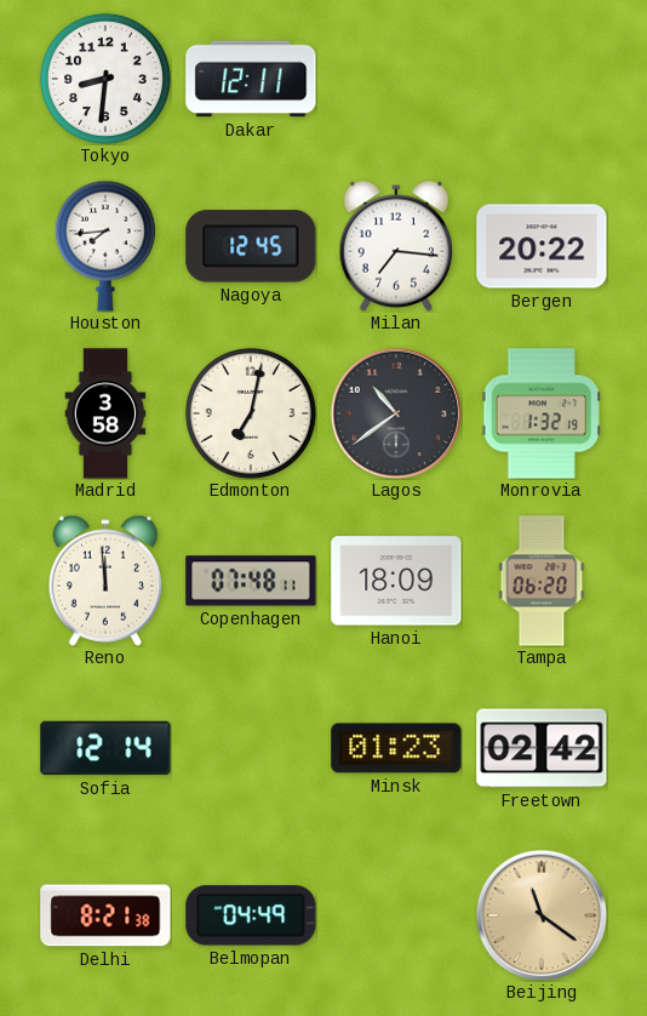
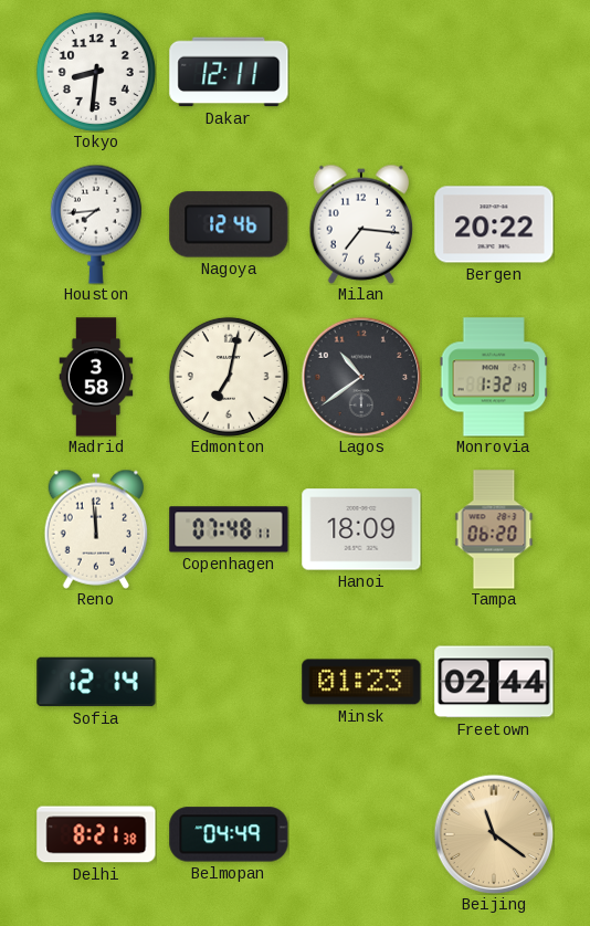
Nagoya: 12:45 -> 12:46 (229, 224)
Freetown: 02:42 -> 02:44 (494, 682)
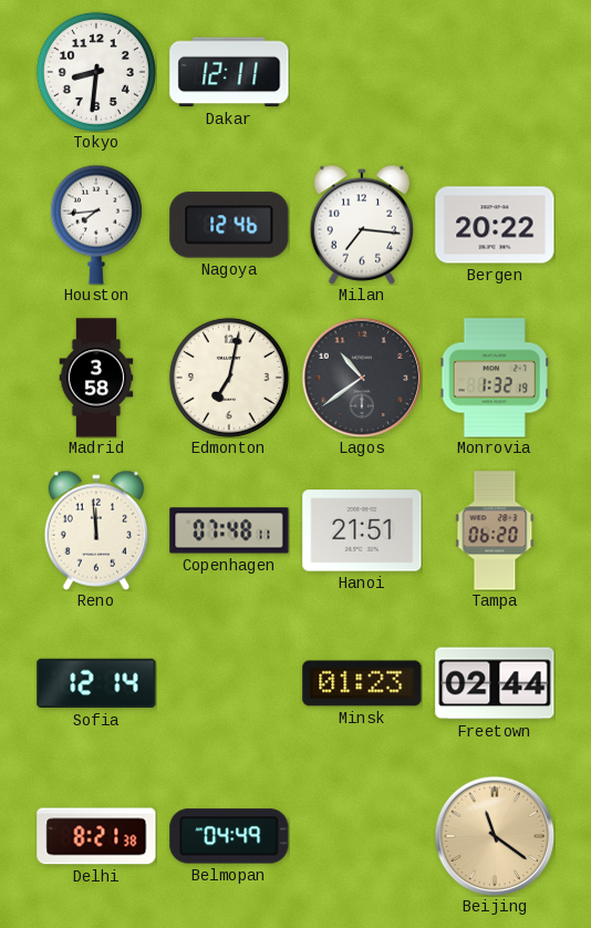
Hanoi: 18:09 -> 21:51 (362, 530)
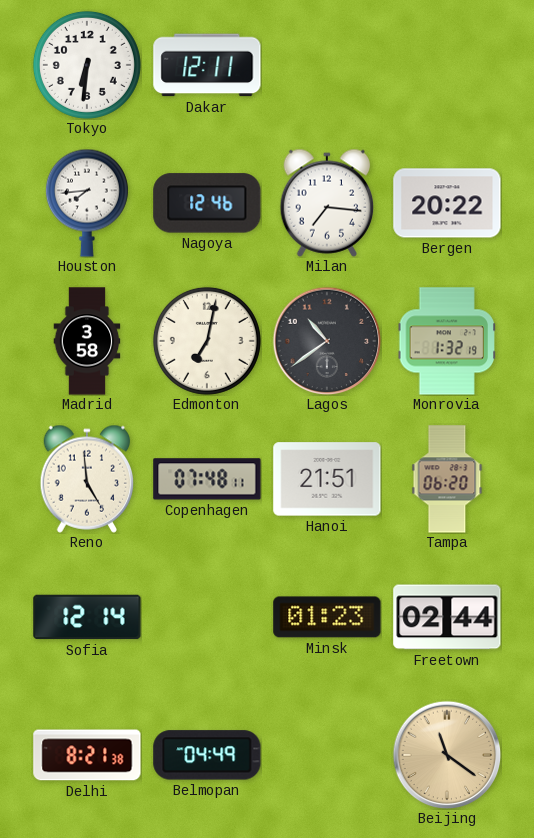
Tokyo: 8:31 -> 6:31 (87, 65)
Reno: 11:59 -> 4:59 (87, 479)
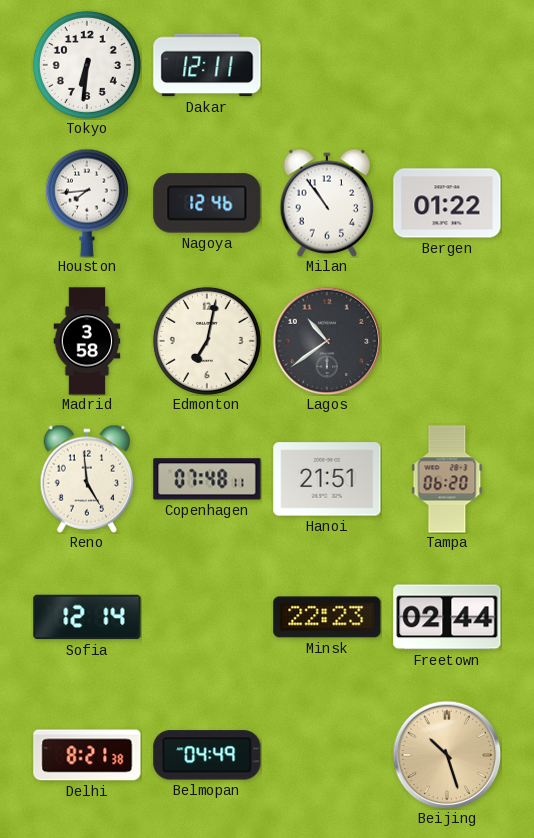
Milan: 7:16 -> 10:54 (327, 203)
Bergen: 20:22 -> 01:22 (447, 203)
Monrovia: 1:32 -> none (447, 341)
Minsk: 01:23 -> 22:23 (327, 617)
Beijing: 11:21 -> 10:27 (447, 755)
